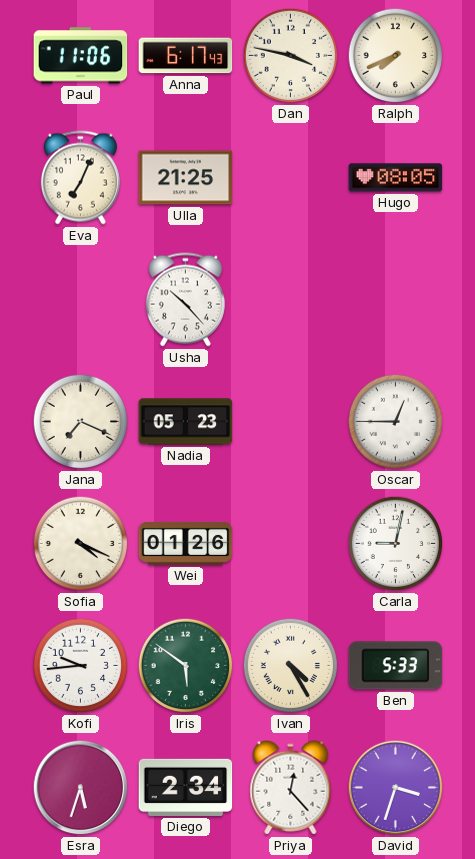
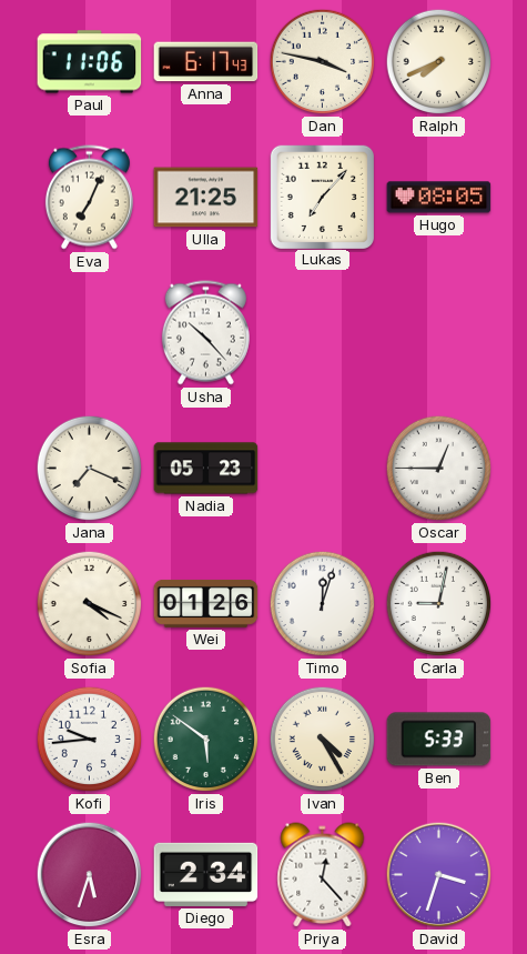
Lukas: none -> 7:07 (322, 197)
Timo: none -> 12:03 (323, 604)
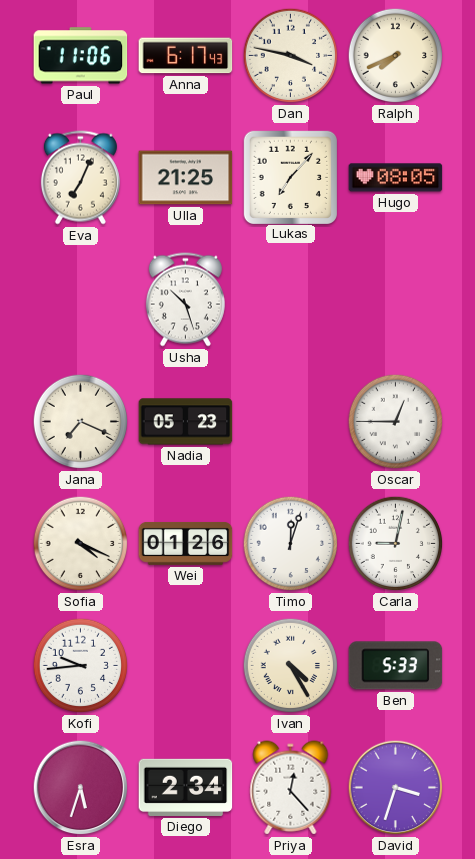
Usha: 10:23 -> 10:27 (185, 300)
Iris: 5:51 -> none (206, 740)
